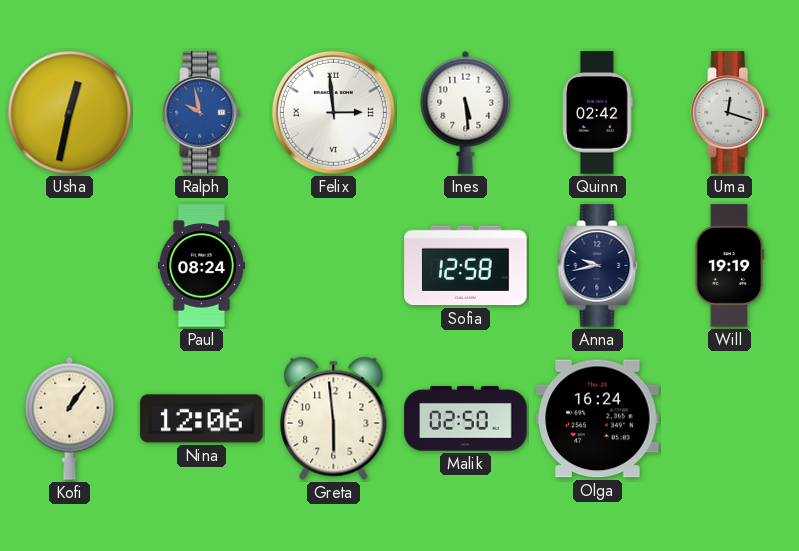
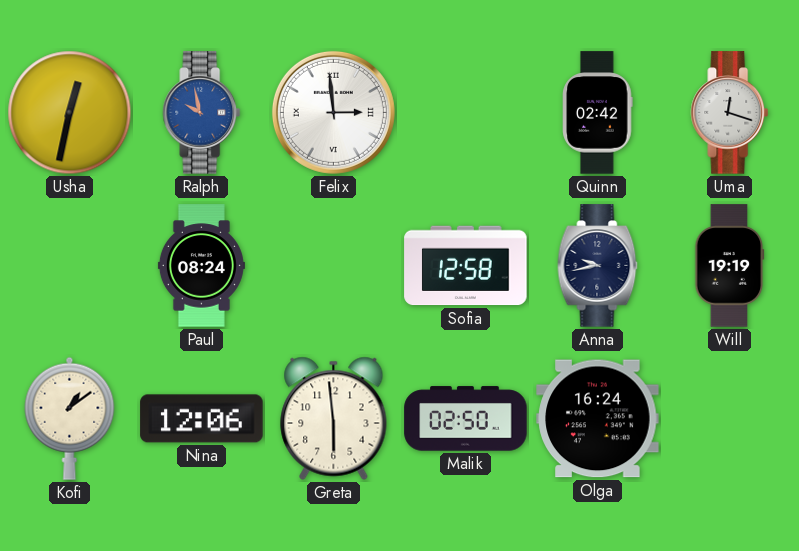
Ines: 5:29 -> none (466, 112)
Kofi: 1:06 -> 1:09 (70, 418)
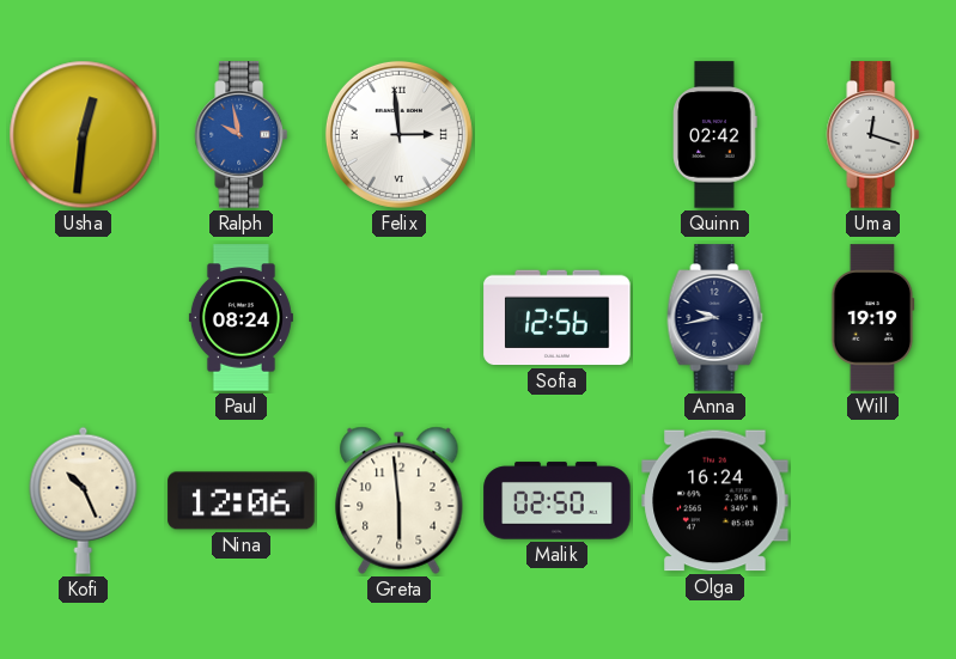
Usha: 12:32 -> 12:31 (84, 135)
Sofia: 12:58 -> 12:56 (558, 318)
Kofi: 1:09 -> 10:26 (84, 500)
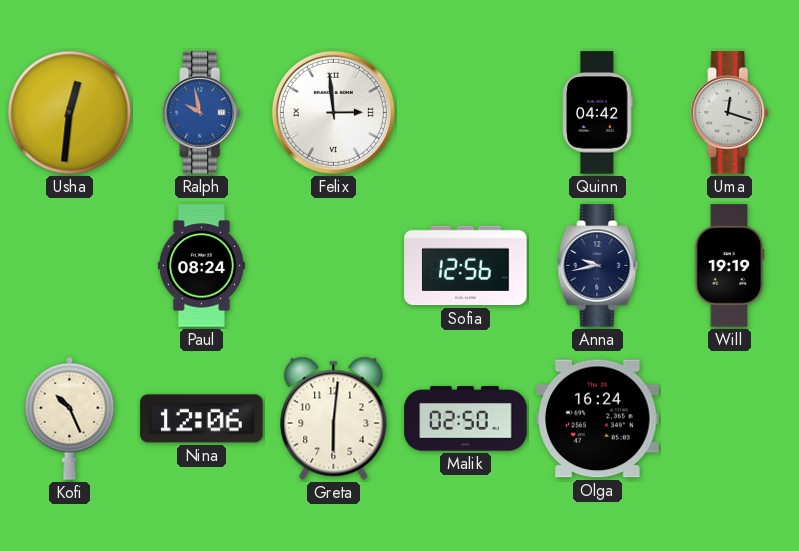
Quinn: 02:42 -> 04:42 (598, 113)
Greta: 5:59 -> 6:01 (334, 418)
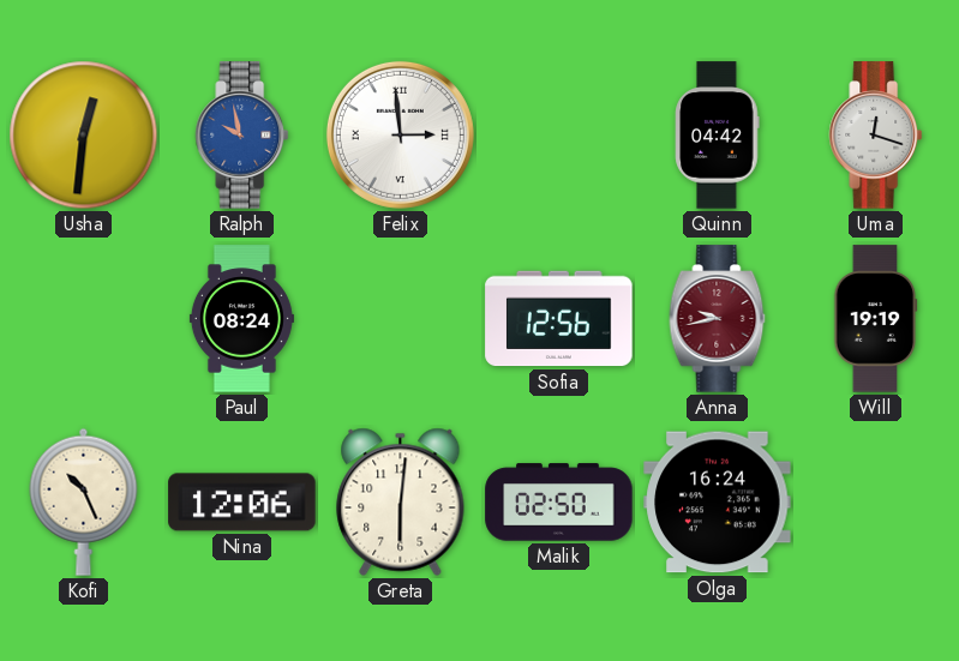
Anna dial: navy -> burgundy (718, 319)
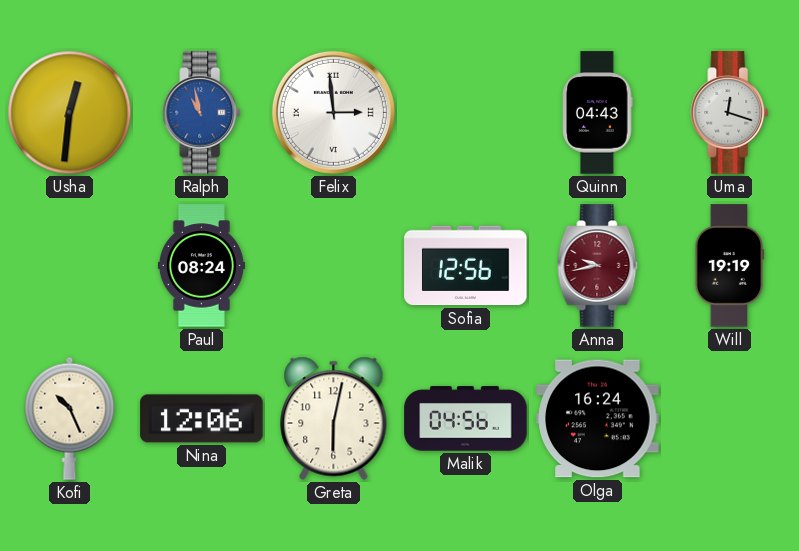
Ralph: 9:58 -> 10:58 (202, 113)
Quinn: 04:42 -> 04:43 (598, 113)
Greta: 6:01 -> 6:02 (334, 418)
Malik: 02:50 -> 04:56 (466, 419)
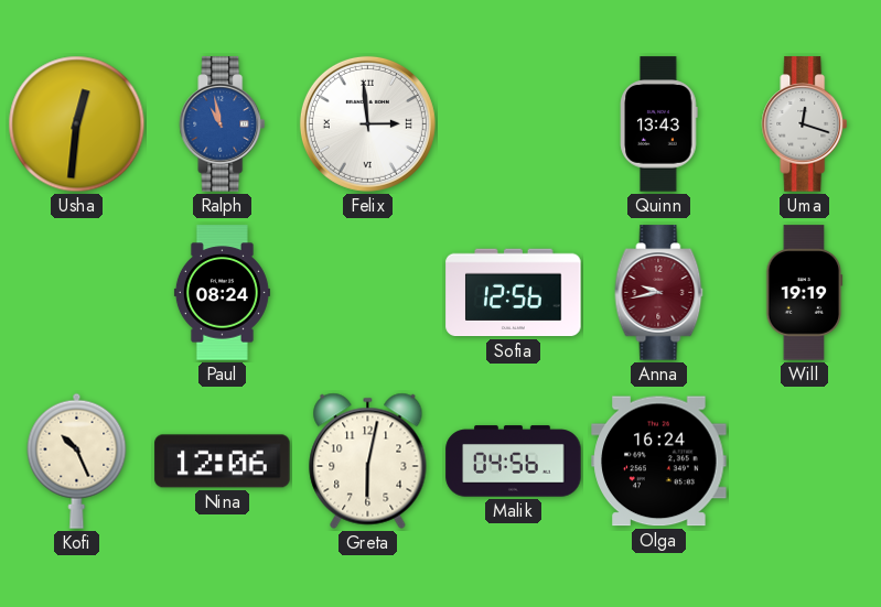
Quinn: 04:43 -> 13:43 (659, 124)
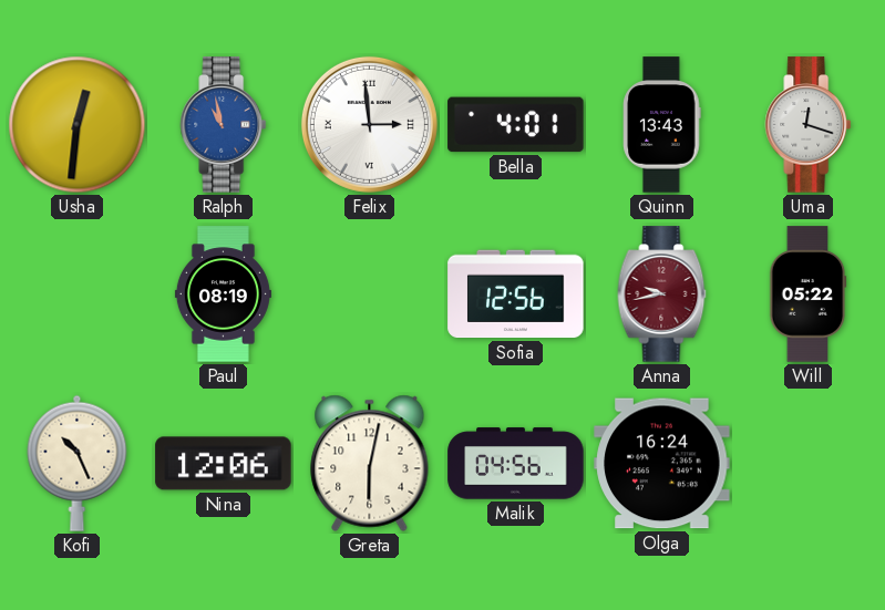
Bella: none -> 4:01 (516, 125)
Paul: 08:24 -> 08:19 (223, 294)
Will: 19:19 -> 05:22 (809, 294)
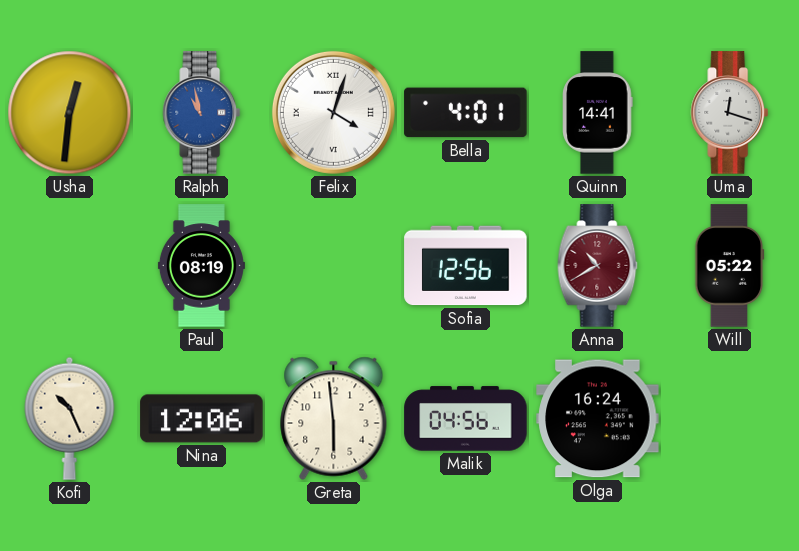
Felix: 2:59 -> 4:03 (333, 112)
Quinn: 13:43 -> 14:41 (598, 113)
Anna: 9:43 -> 10:40 (598, 266)
Greta: 6:02 -> 5:59 (334, 418)
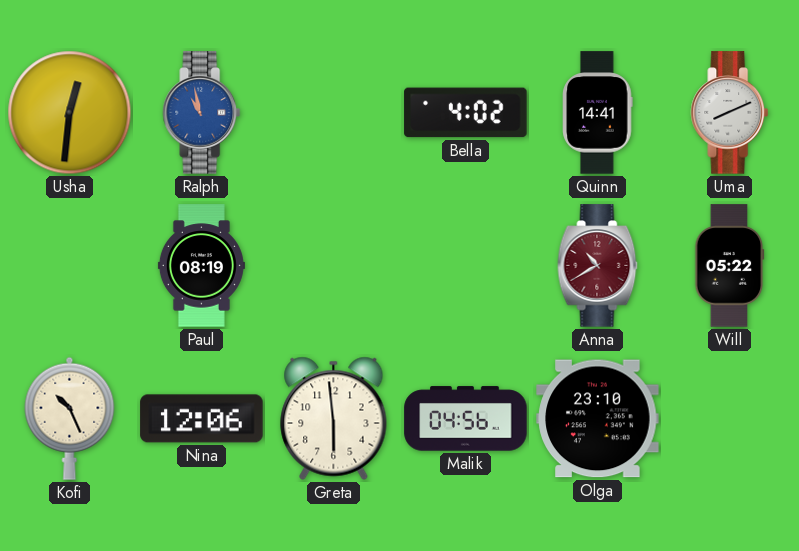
Felix: 4:03 -> none (333, 112)
Bella: 4:01 -> 4:02 (466, 113)
Uma: 12:18 -> 8:11 (730, 113)
Sofia: 12:56 -> none (466, 266)
Olga: 16:24 -> 23:10 (598, 419)
